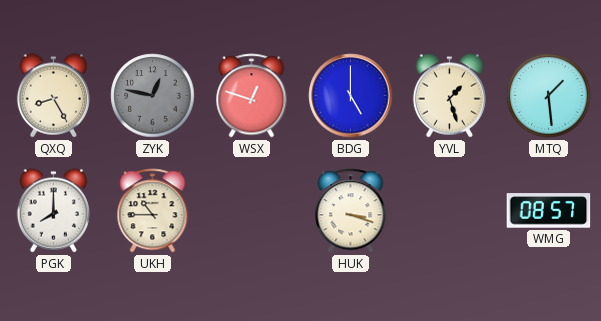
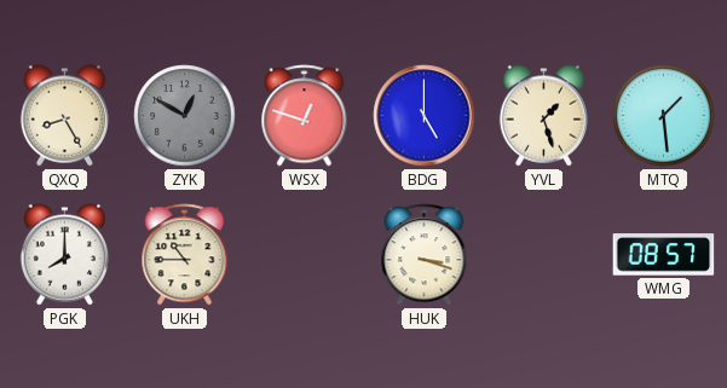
ZYK: 12:47 -> 12:50 (185, 116)
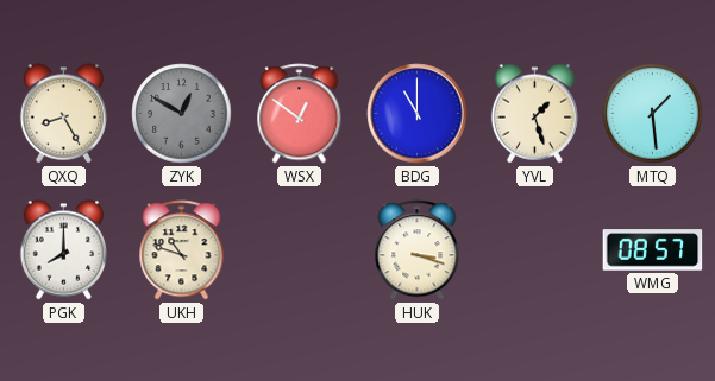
WSX: 12:48 -> 12:51 (300, 114)
BDG: 5:00 -> 11:00 (418, 114)
UKH: 10:45 -> 10:48 (182, 250)
